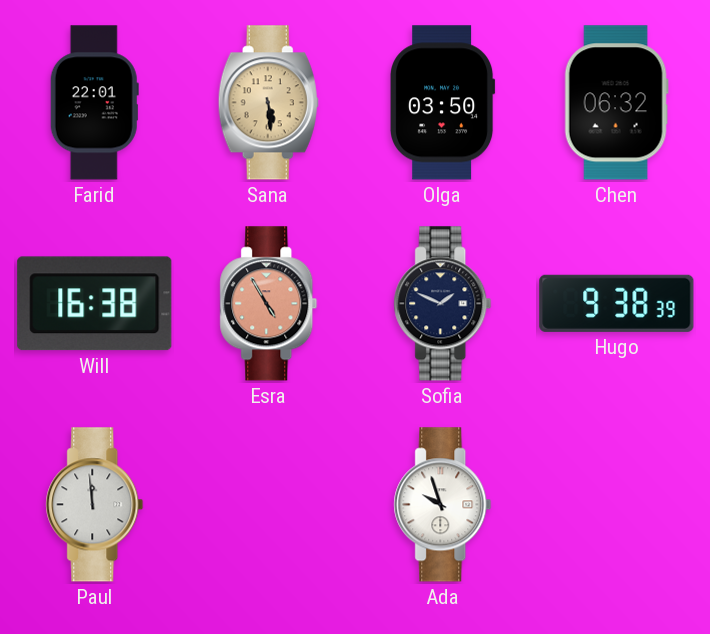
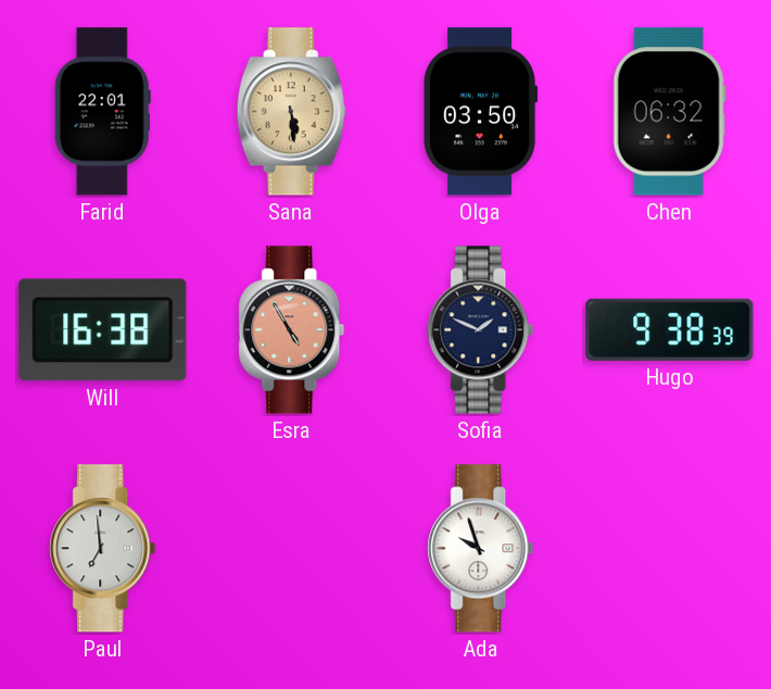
Paul: 11:59 -> 6:59 (103, 549)
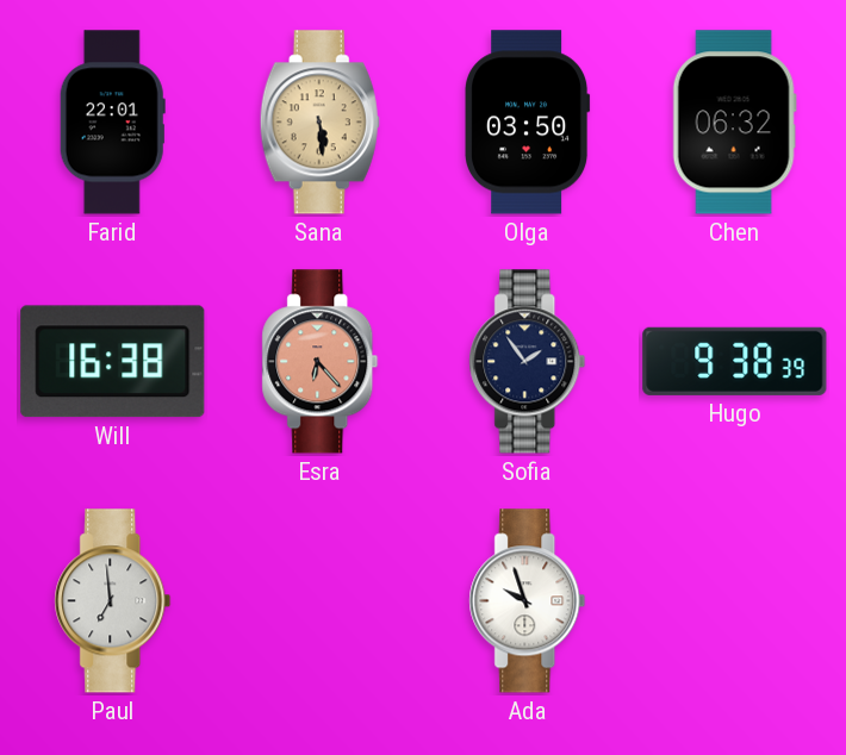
Esra: 4:55 -> 6:23 (321, 362)
Sofia: 1:49 -> 1:54 (528, 362)
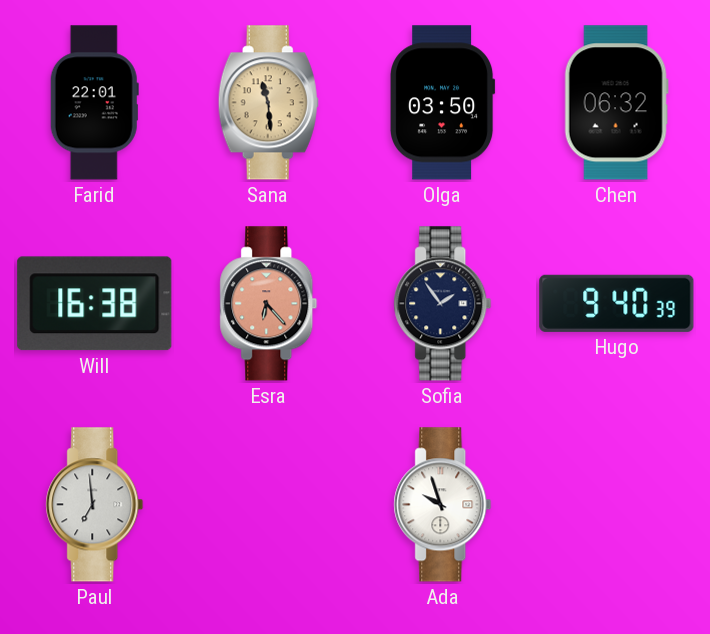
Sana: 5:29 -> 11:29 (268, 103)
Hugo: 9:38 -> 9:40 (617, 303)
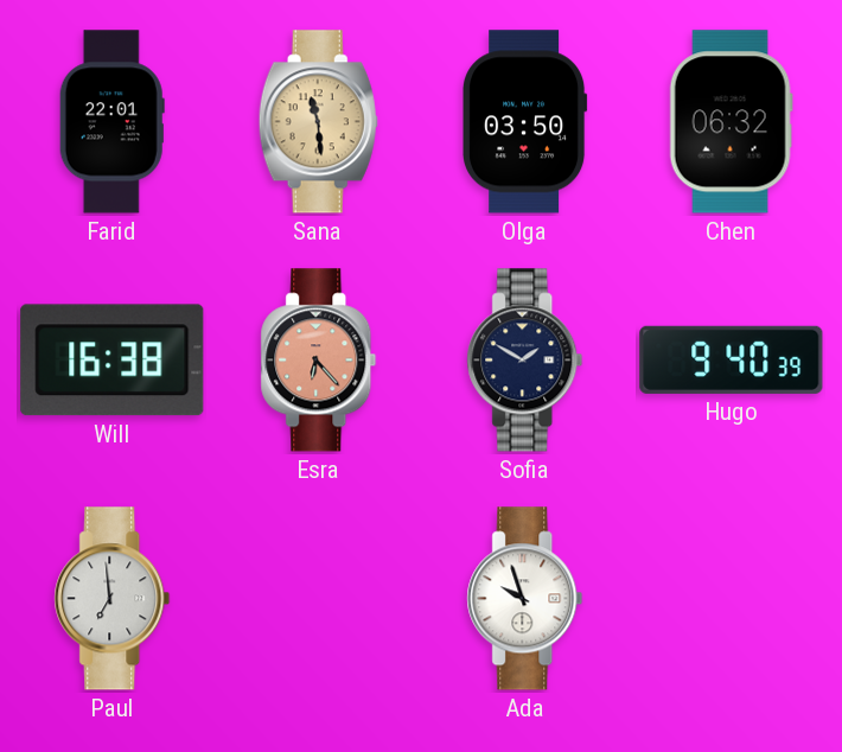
Sofia: 1:54 -> 1:50 (525, 361)
